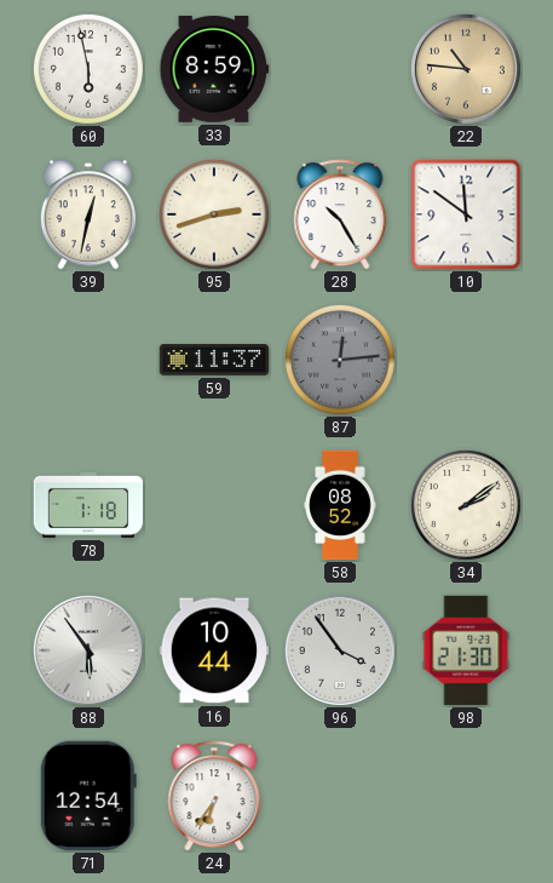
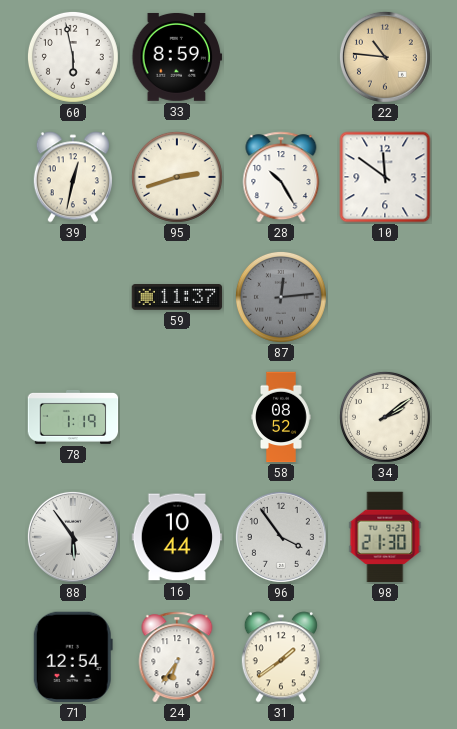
78: 1:18 -> 1:19 (73, 417)
31: none -> 1:39 (281, 657)
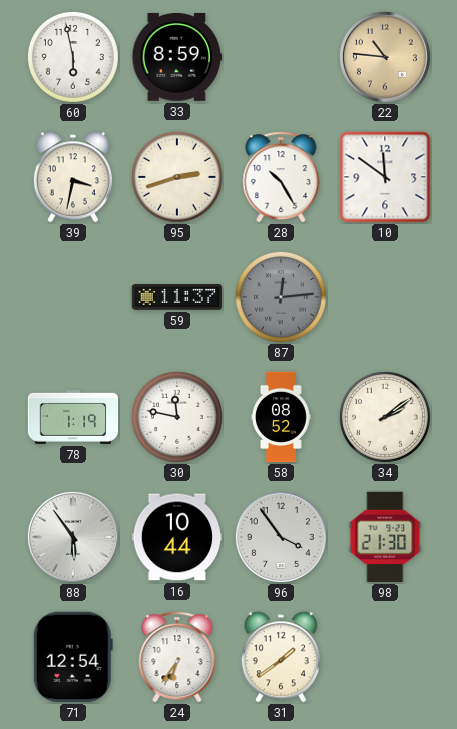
39: 12:32 -> 3:32 (73, 177)
30: none -> 11:47 (177, 417)
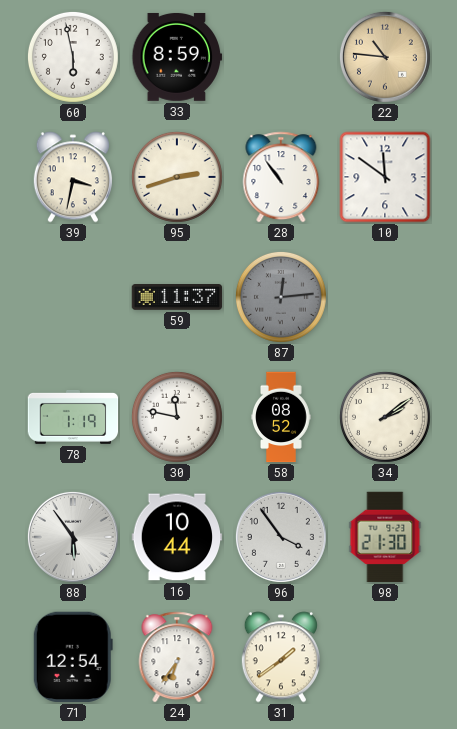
28: 10:25 -> 10:54 (281, 177)
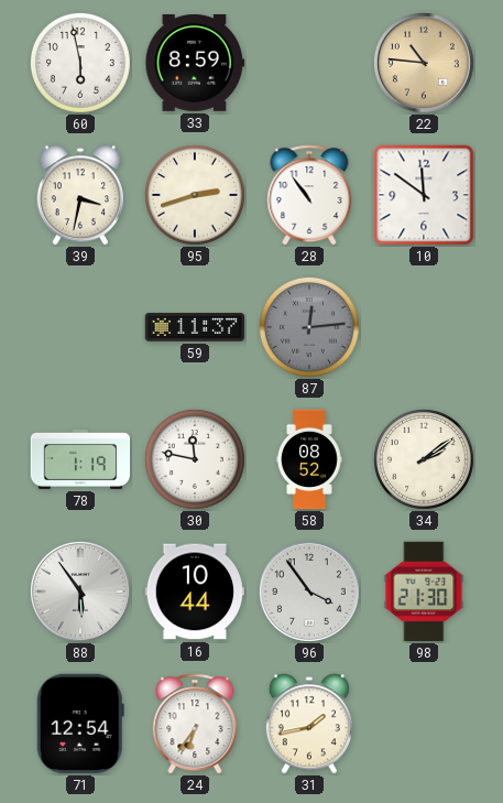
31: 1:39 -> 1:43 (309, 724)
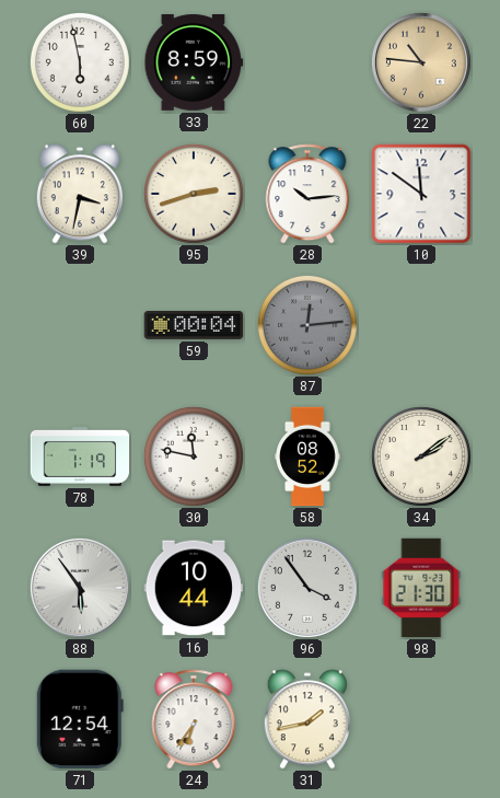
28: 10:54 -> 10:14 (307, 194)
59: 11:37 -> 00:04 (194, 326)
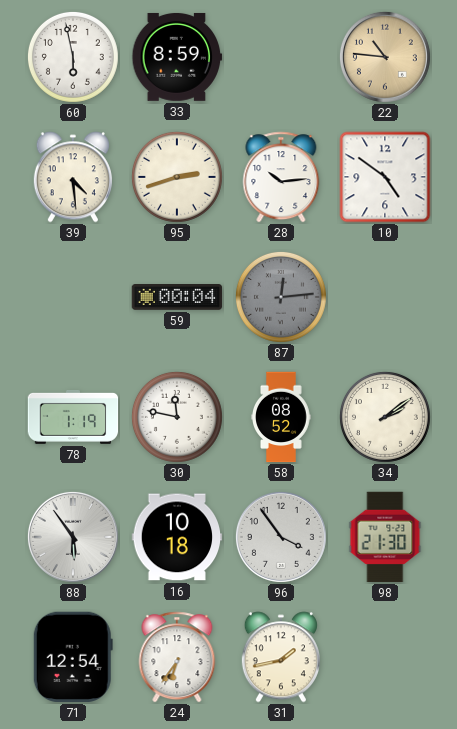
39: 3:32 -> 4:29 (73, 177)
10: 11:51 -> 4:51 (385, 177)
16: 10:44 -> 10:18 (177, 537)
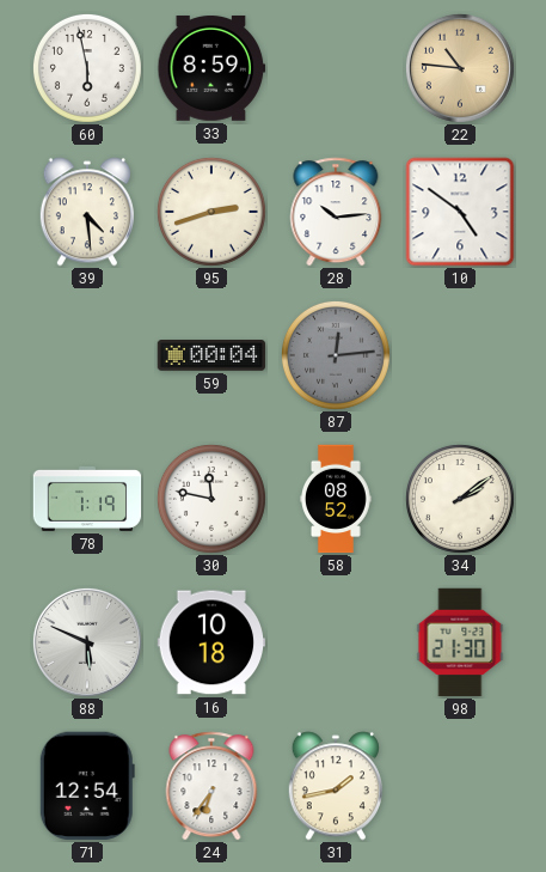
88: 5:54 -> 5:49 (87, 642)
96: 3:54 -> none (281, 537)
